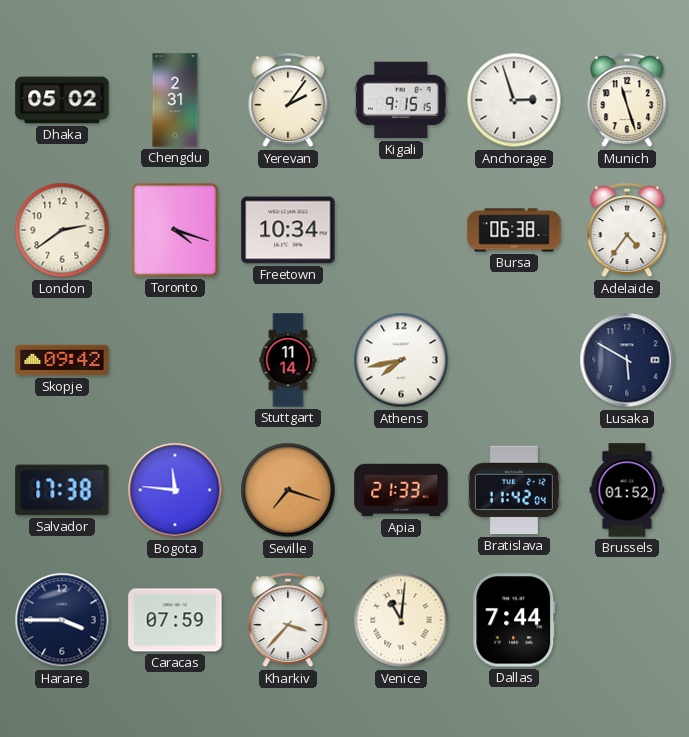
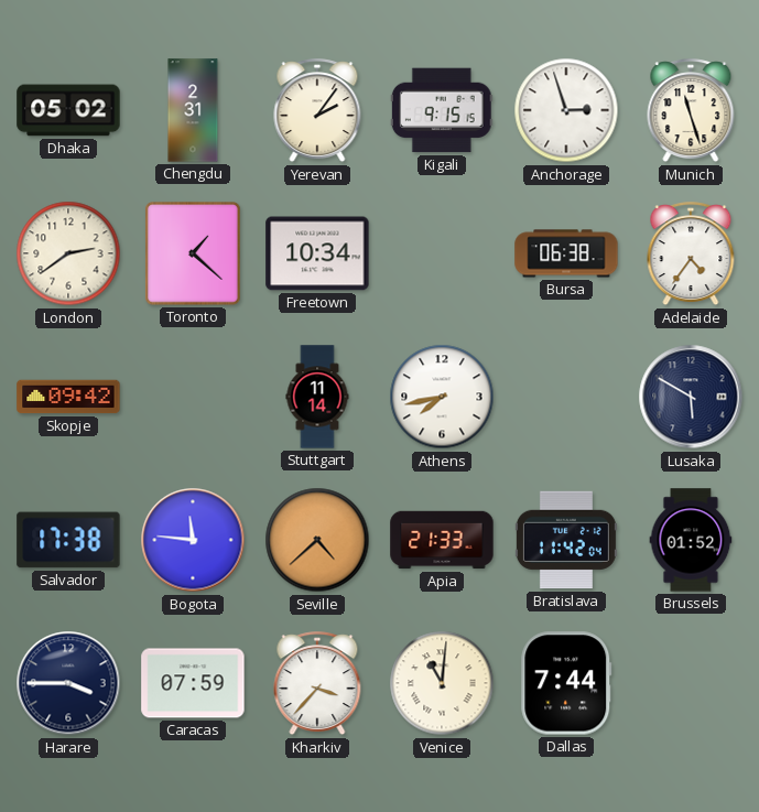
Toronto: 4:18 -> 1:22 (193, 253)
Seville: 7:18 -> 4:38 (317, 540)
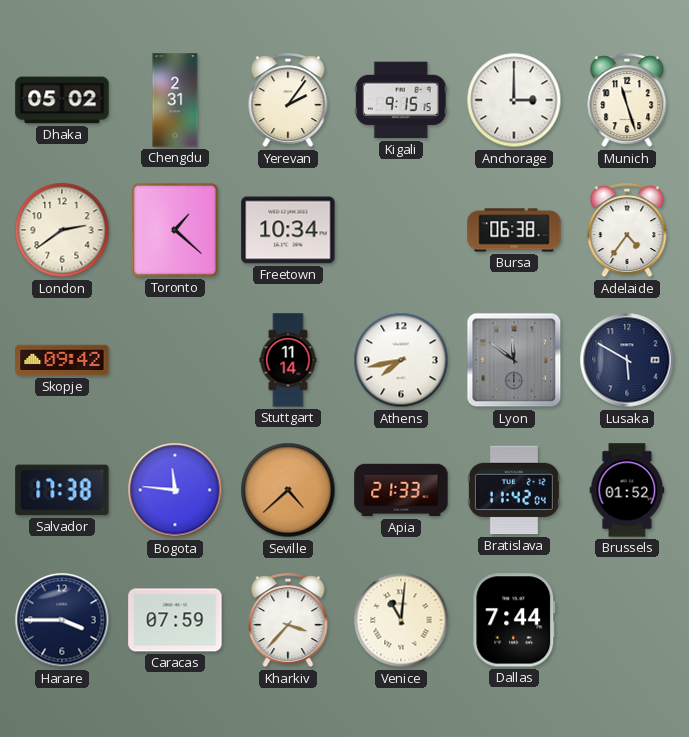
Anchorage: 2:57 -> 3:00 (514, 100)
Lyon: none -> 11:51 (514, 360)
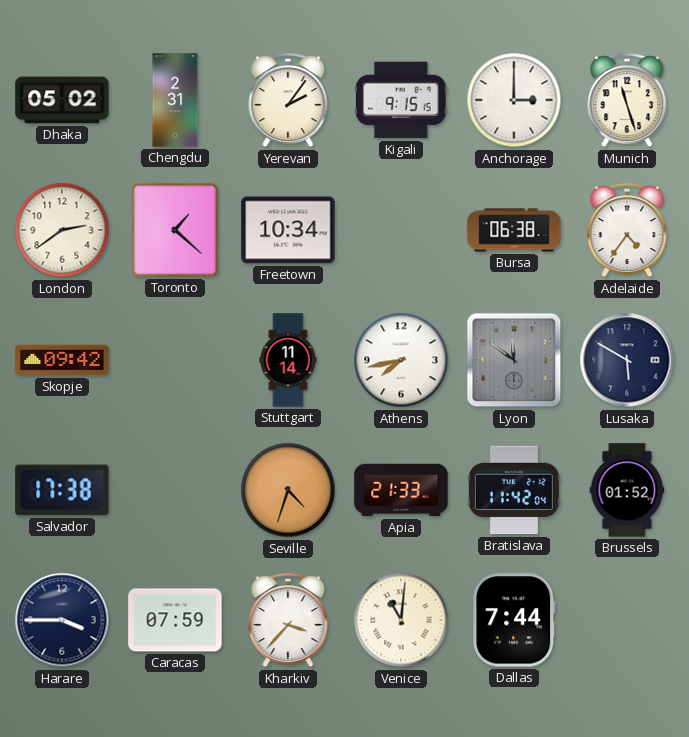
Bogota: 11:46 -> none (175, 490)
Seville: 4:38 -> 4:33 (288, 490)
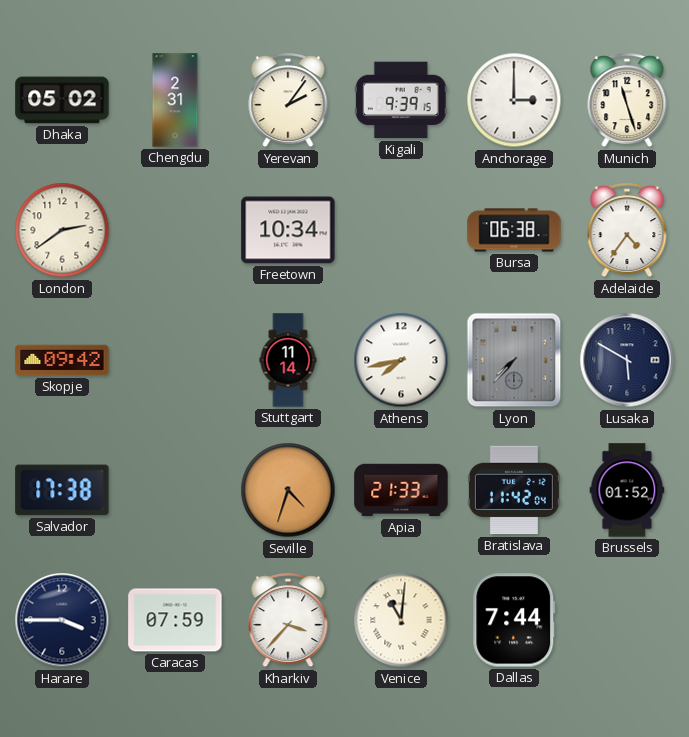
Kigali: 9:15 -> 9:39 (401, 100)
Toronto: 1:22 -> none (175, 230)
Lyon: 11:51 -> 7:37 (514, 360)
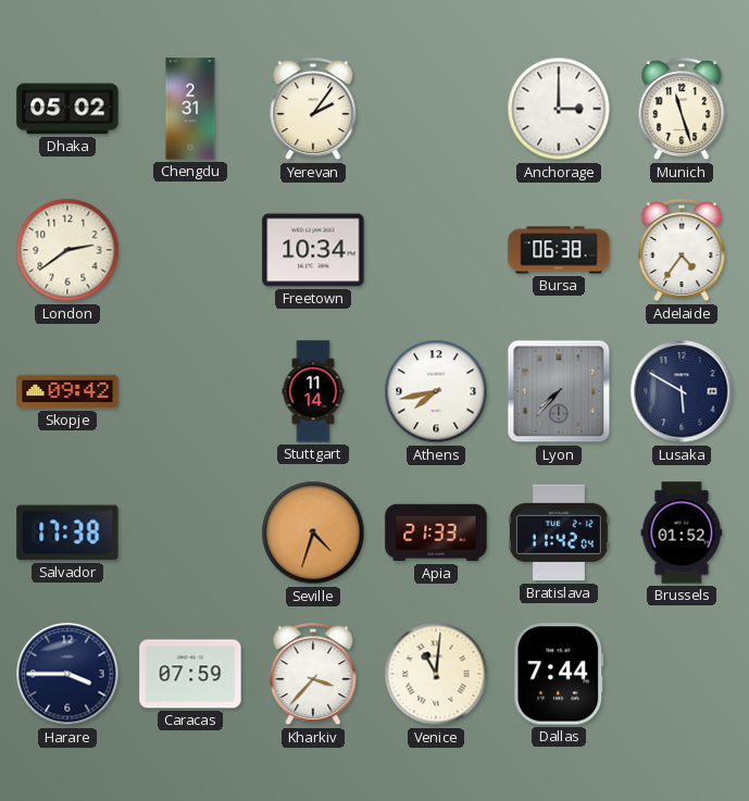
Kigali: 9:39 -> none (401, 100)
